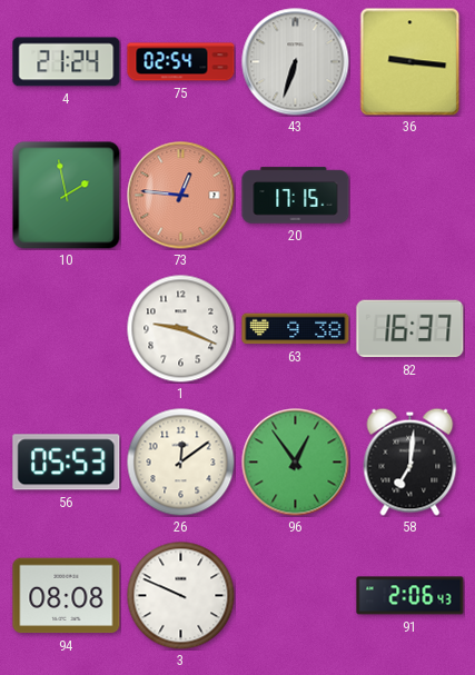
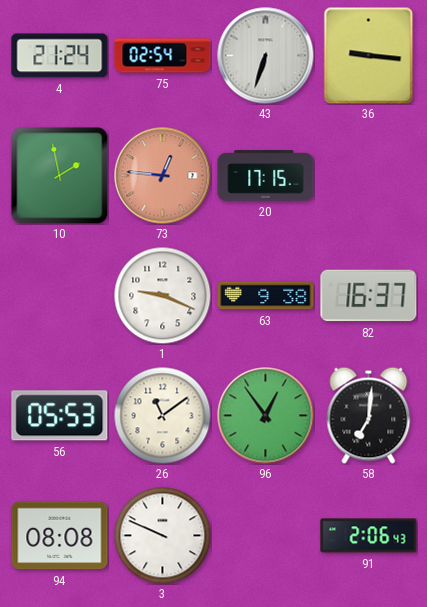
26: 12:09 -> 11:09 (162, 415)
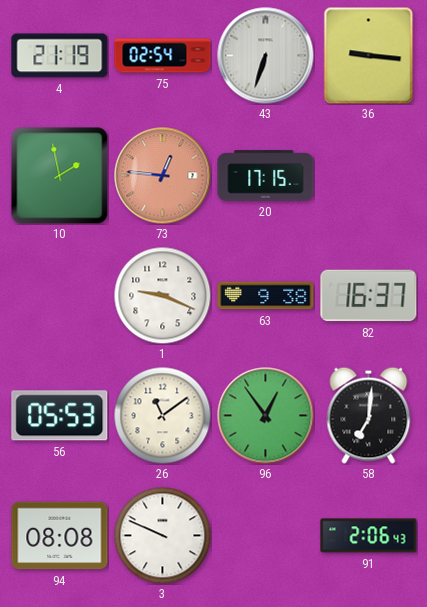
4: 21:24 -> 21:19 (60, 56)
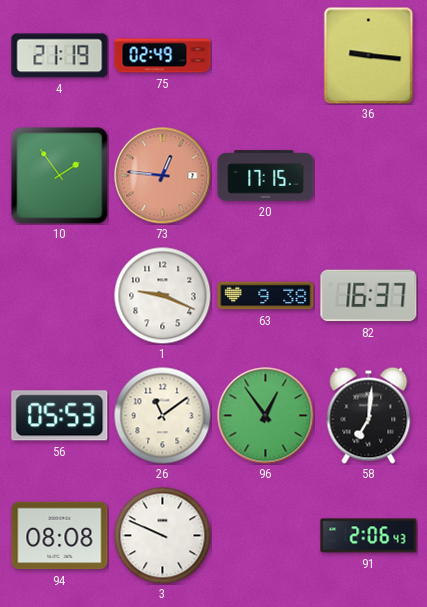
75: 02:54 -> 02:49 (163, 56)
43: 6:33 -> none (266, 56)
10: 1:58 -> 1:54 (60, 176)
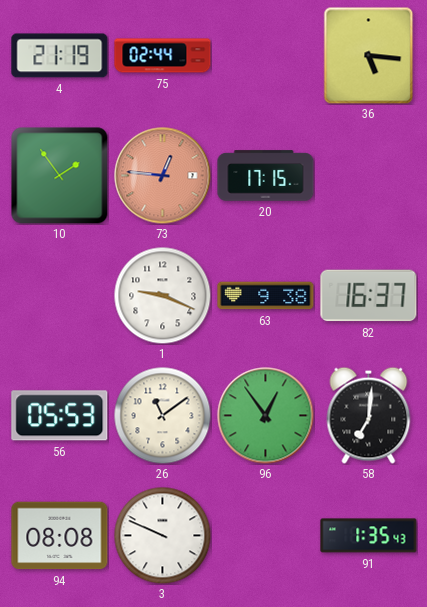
75: 02:49 -> 02:44 (163, 56)
36: 9:16 -> 5:16 (369, 55)
91: 2:06 -> 1:35 (369, 536)
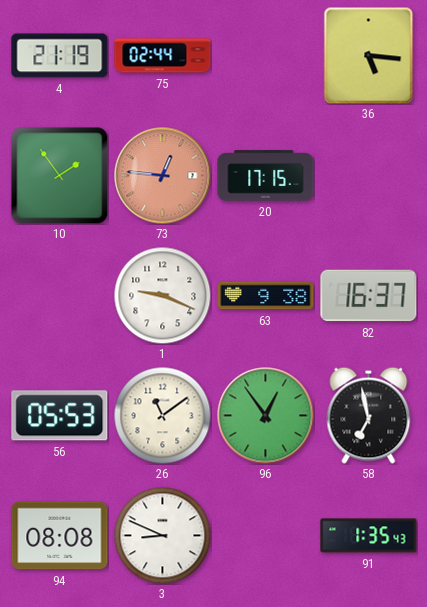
58: 7:01 -> 6:58 (369, 415)
3: 9:49 -> 8:49 (162, 535)
